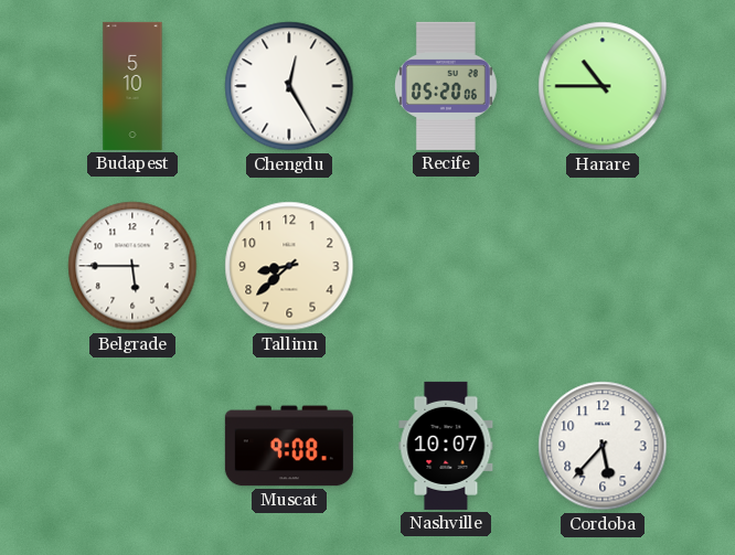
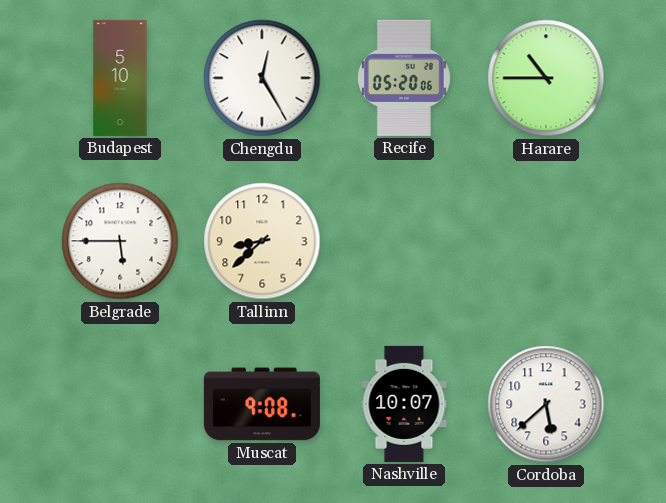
Cordoba: 5:37 -> 5:38 (546, 404)
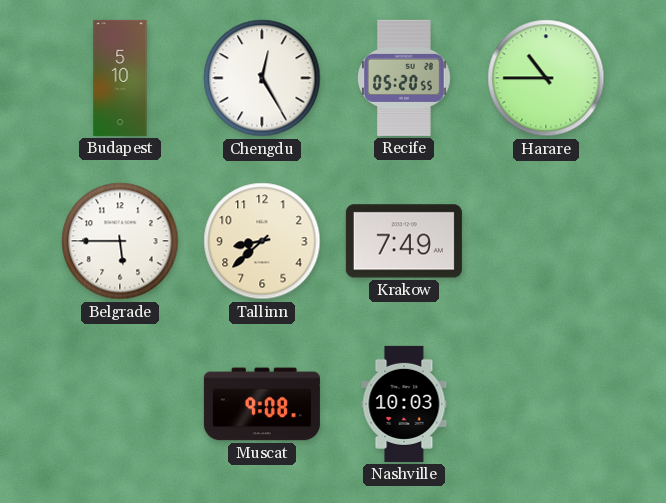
Recife: 05:20:06 -> 05:20:55 (405, 78)
Krakow: none -> 7:49 (404, 241)
Nashville: 10:07 -> 10:03 (404, 404)
Cordoba: 5:38 -> none (546, 404)
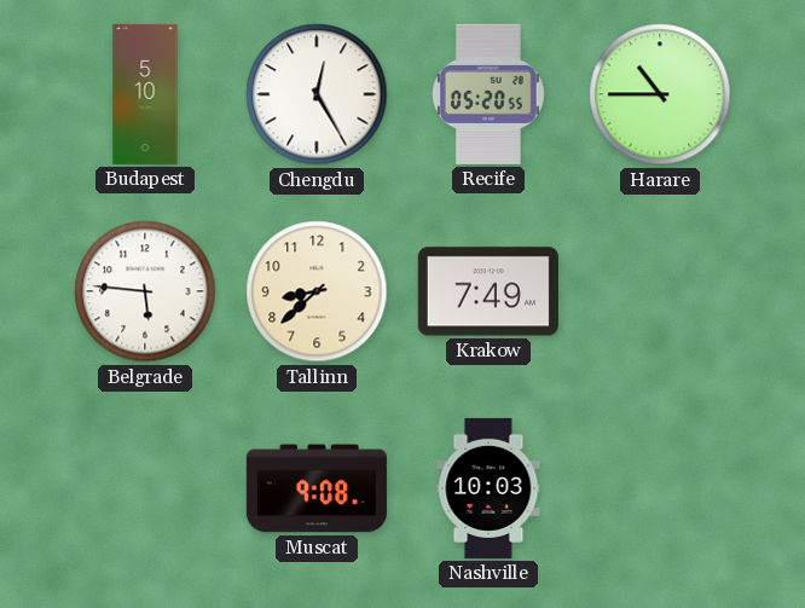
Belgrade: 5:45 -> 5:46 (145, 291)
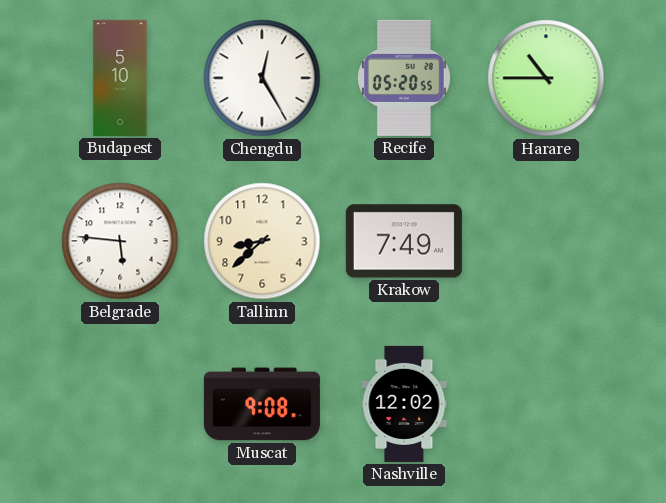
Nashville: 10:03 -> 12:02 (404, 404)
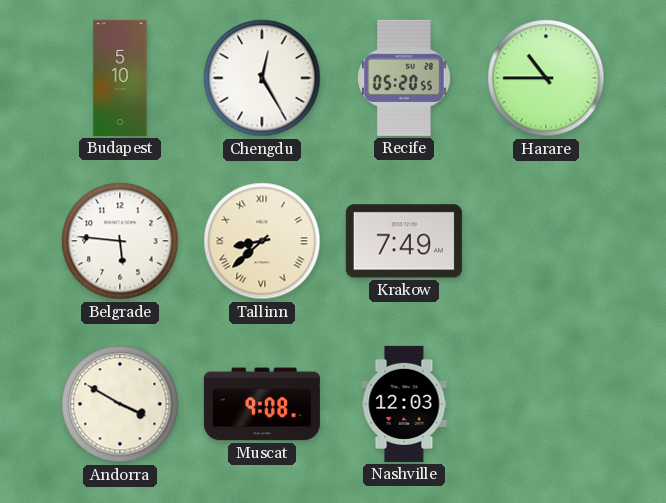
Tallinn numerals: Arabic -> Roman (262, 241)
Andorra: none -> 3:50 (120, 404)
Nashville: 12:02 -> 12:03 (404, 404)
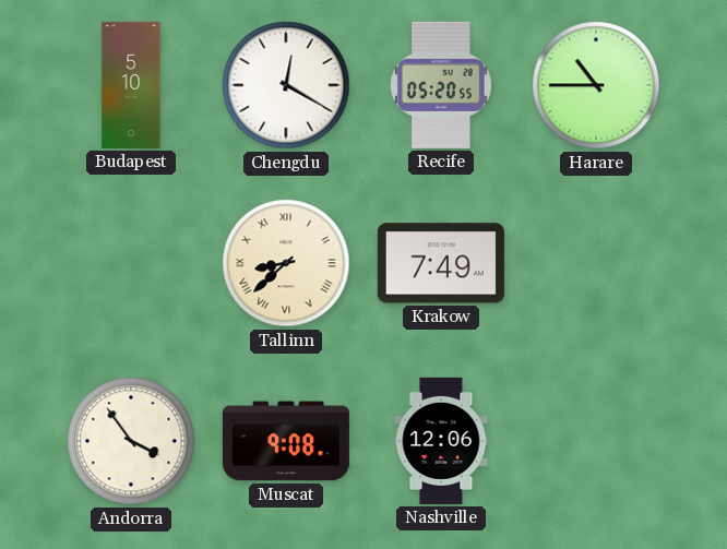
Chengdu: 12:25 -> 12:20 (286, 85)
Belgrade: 5:46 -> none (120, 241)
Andorra: 3:50 -> 3:54 (131, 441)
Nashville: 12:03 -> 12:06 (441, 441)
